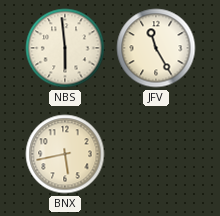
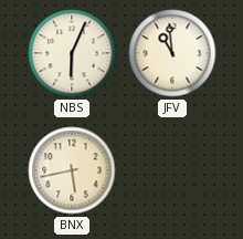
NBS: 5:59 -> 6:04 (72, 53)
JFV: 11:25 -> 10:59 (172, 53)
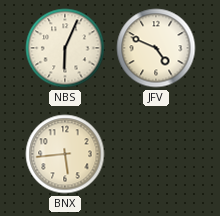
JFV: 10:59 -> 4:49 (156, 48)
BNX: 5:43 -> 5:44 (65, 154)
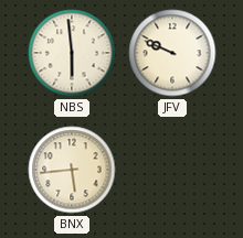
NBS: 6:04 -> 5:59 (72, 53)
JFV: 4:49 -> 9:49 (172, 53)
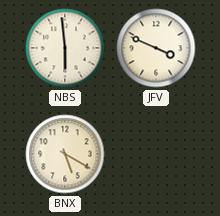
JFV: 9:49 -> 3:49 (156, 48)
BNX: 5:44 -> 5:20 (65, 154)
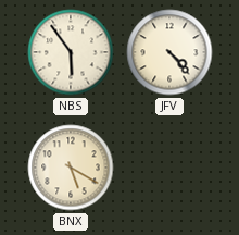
NBS: 5:59 -> 5:54 (71, 52)
JFV: 3:49 -> 4:23 (169, 52)
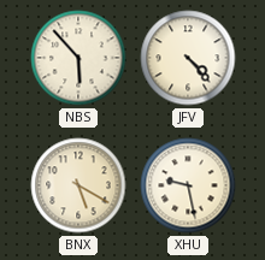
NBS: 5:54 -> 5:53 (78, 58)
XHU: none -> 9:28 (188, 185)
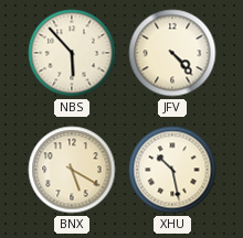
XHU: 9:28 -> 10:28 (172, 170)
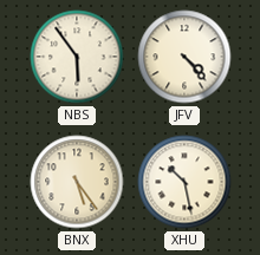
NBS: 5:53 -> 5:54 (77, 57)
BNX: 5:20 -> 5:24 (77, 182)
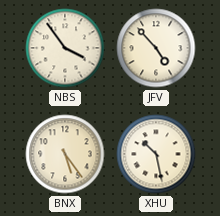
NBS: 5:54 -> 3:54 (65, 48)
JFV: 4:23 -> 4:53 (156, 48)
